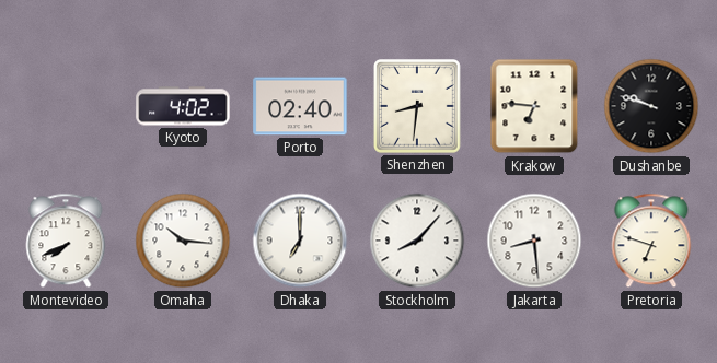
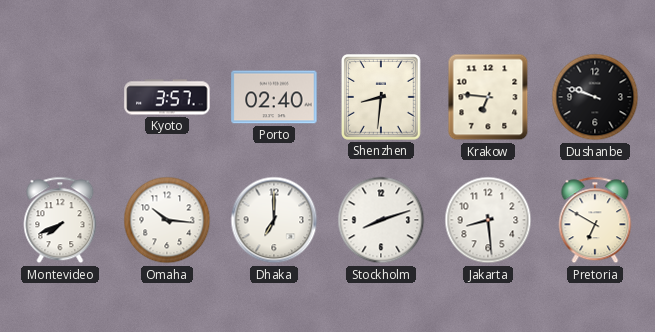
Kyoto: 4:02 -> 3:57 (167, 97)
Stockholm: 8:07 -> 8:12 (381, 220)
Pretoria: 6:48 -> 6:50 (595, 220)
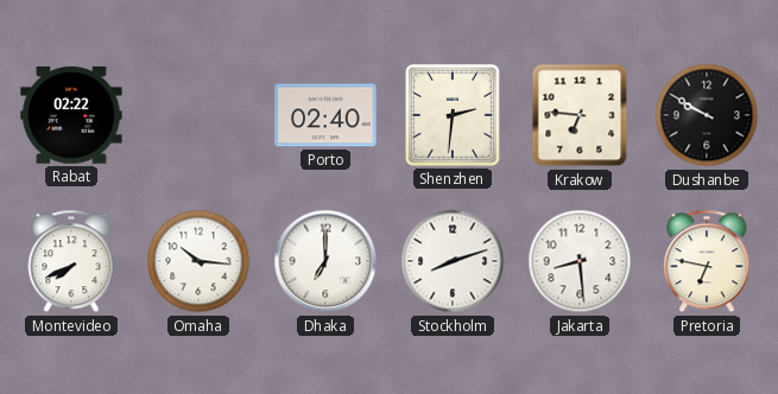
Rabat: none -> 02:22 (71, 116)
Kyoto: 3:57 -> none (167, 97)
Shenzhen: 8:31 -> 2:31 (454, 116)
Dushanbe: 9:48 -> 9:50 (707, 115)
Pretoria: 6:50 -> 6:47 (707, 261)
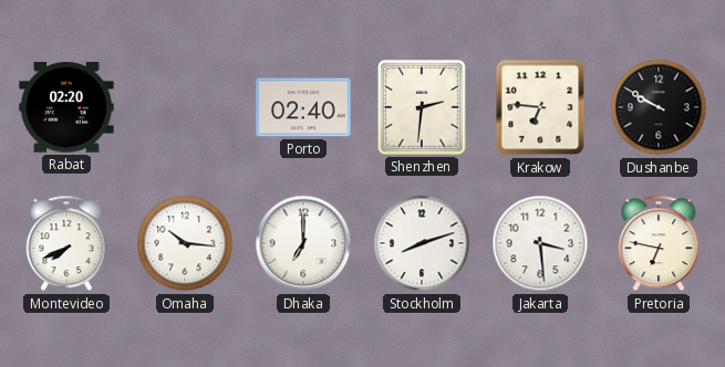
Rabat: 02:22 -> 02:20 (66, 108)
Jakarta: 8:29 -> 3:29 (540, 243)
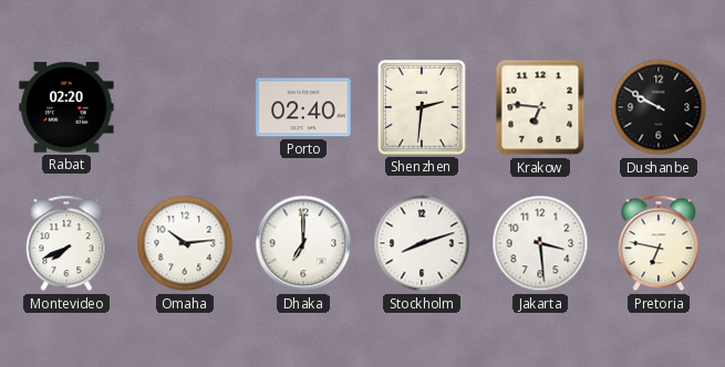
Omaha: 10:16 -> 10:14 (185, 243)
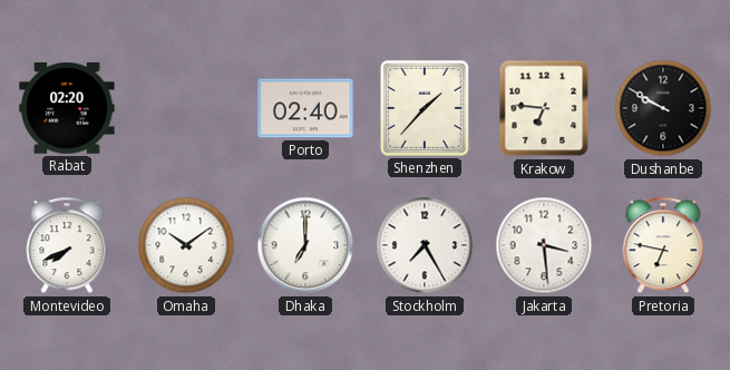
Shenzhen: 2:31 -> 1:37 (426, 109)
Omaha: 10:14 -> 10:09 (186, 245)
Stockholm: 8:12 -> 7:25 (425, 245)
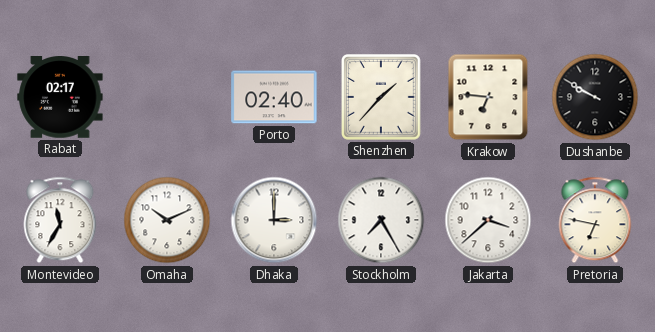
Rabat: 02:20 -> 02:17 (60, 98)
Montevideo: 7:41 -> 11:35 (60, 220)
Omaha: 10:09 -> 10:11 (167, 220)
Dhaka: 7:00 -> 3:00 (274, 220)
Jakarta: 3:29 -> 3:38 (488, 220)
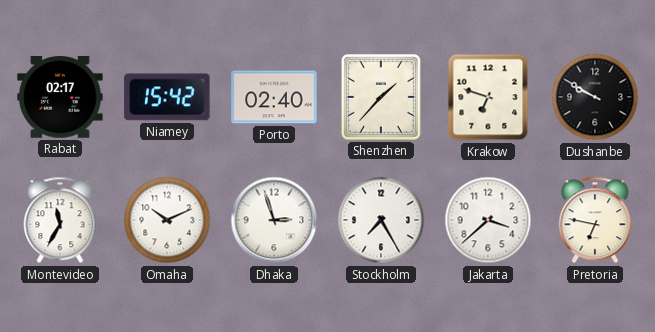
Niamey: none -> 15:42 (167, 97)
Krakow: 6:46 -> 6:48 (488, 97)
Dhaka: 3:00 -> 2:57 (274, 220)
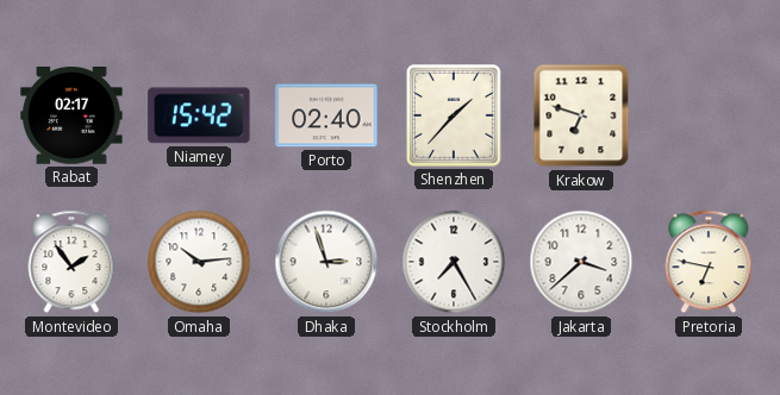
Dushanbe: 9:50 -> none (595, 97)
Montevideo: 11:35 -> 1:54 (71, 262)
Omaha: 10:11 -> 10:14 (199, 262)
